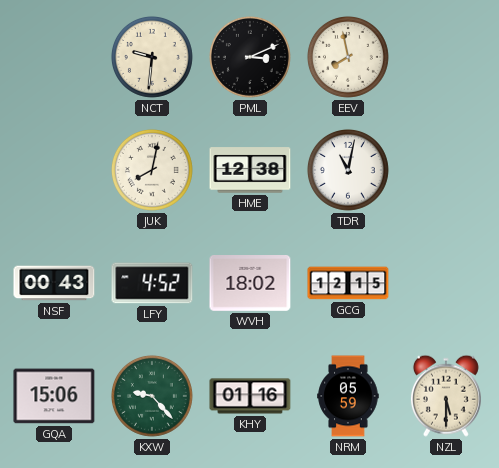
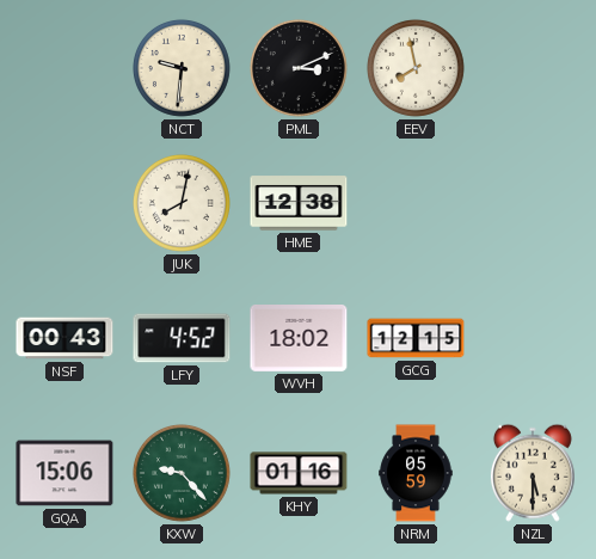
TDR: 11:02 -> none (348, 170)
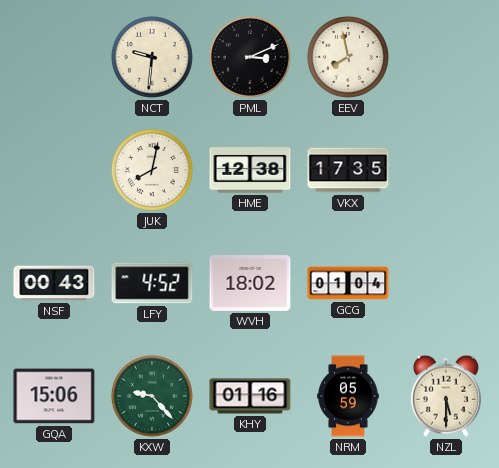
VKX: none -> 17:35 (348, 170)
GCG: 12:15 -> 01:04 (348, 283)
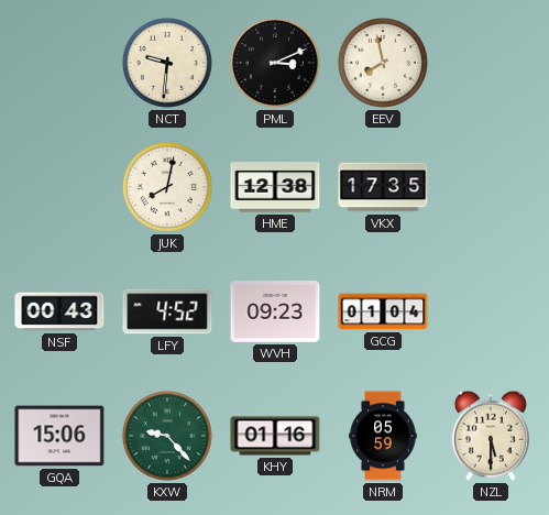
WVH: 18:02 -> 09:23 (275, 313)
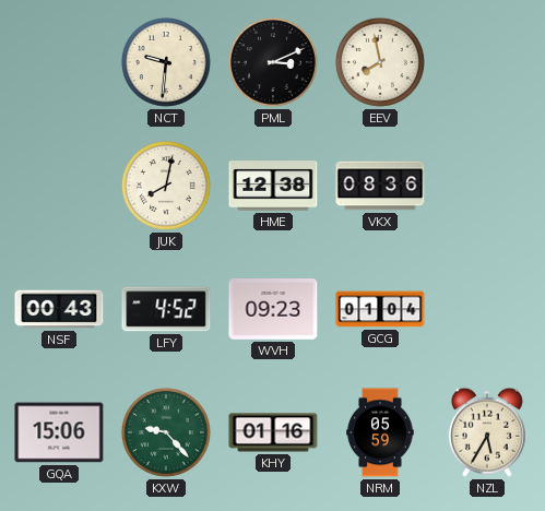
VKX: 17:35 -> 08:36 (380, 186)
NZL: 5:30 -> 5:35 (487, 432)
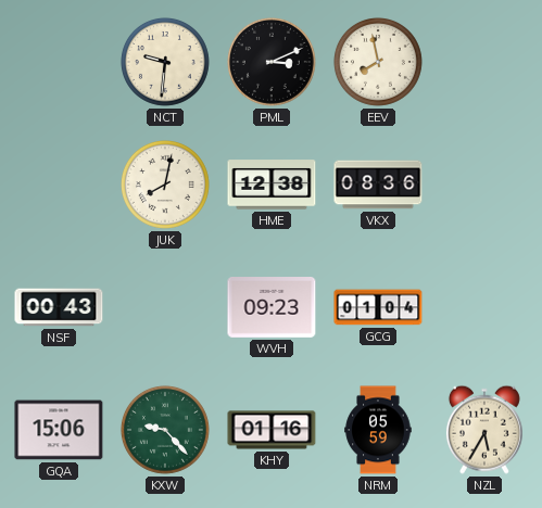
LFY: 4:52 -> none (166, 309)
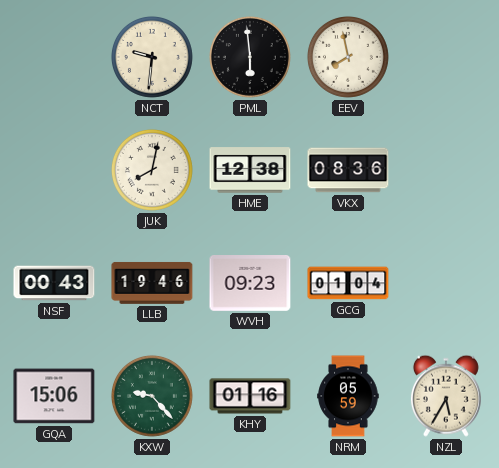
PML: 3:11 -> 5:59 (250, 57)
LLB: none -> 19:46 (152, 283)
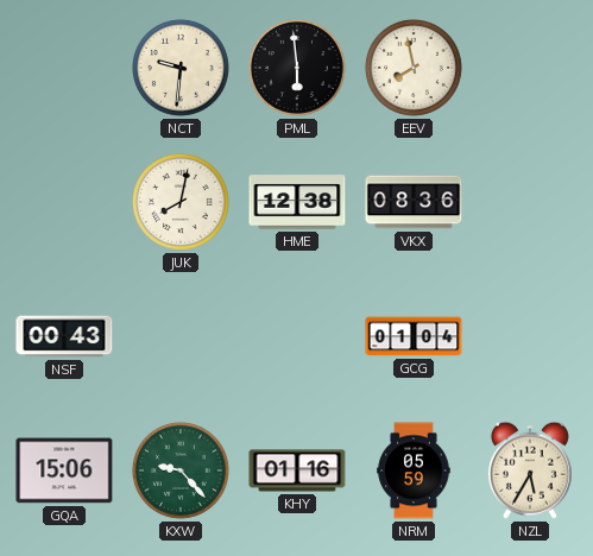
LLB: 19:46 -> none (152, 283)
WVH: 09:23 -> none (250, 284)
